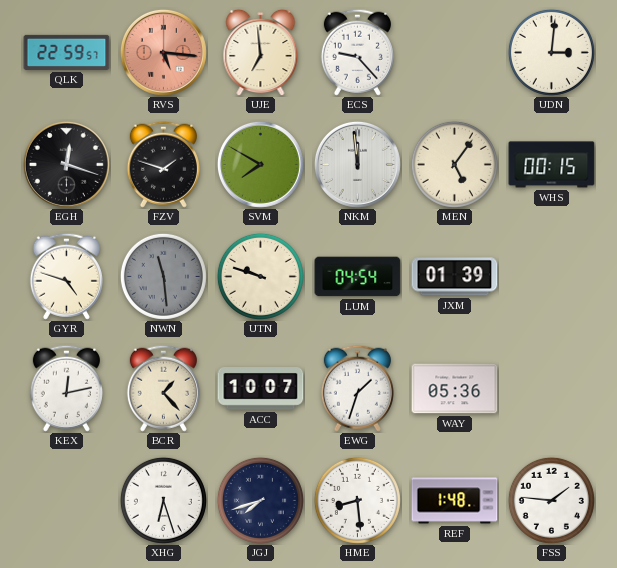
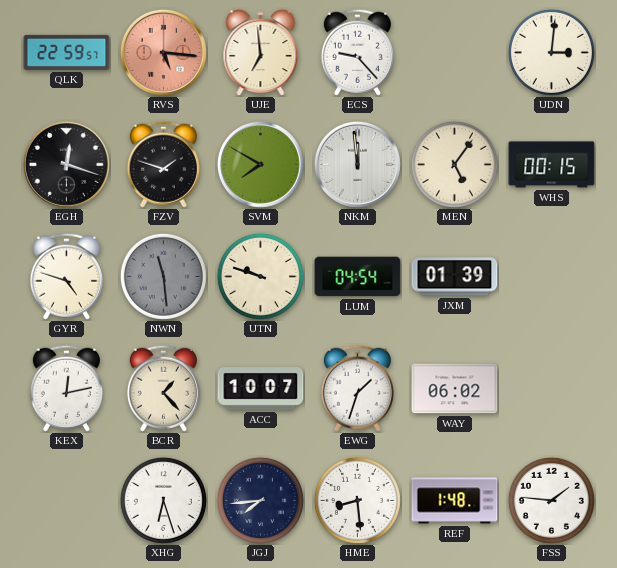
WAY: 05:36 -> 06:02 (455, 389)
JGJ: 7:42 -> 7:44 (260, 500)
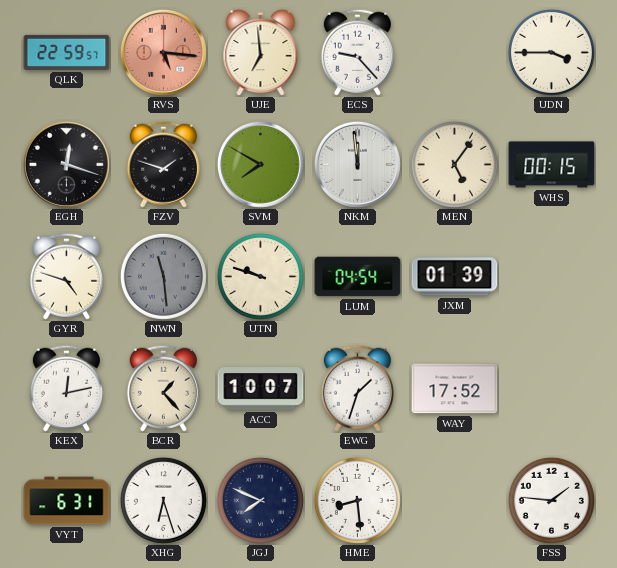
UDN: 3:01 -> 3:45 (551, 52)
WAY: 06:02 -> 17:52 (455, 389)
VYT: none -> 6:31 (67, 501)
JGJ: 7:44 -> 7:49 (260, 500)
REF: 1:48 -> none (455, 501)
